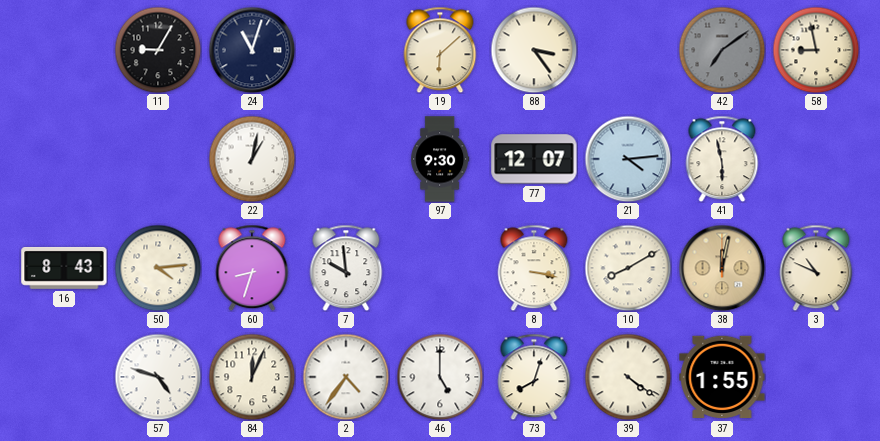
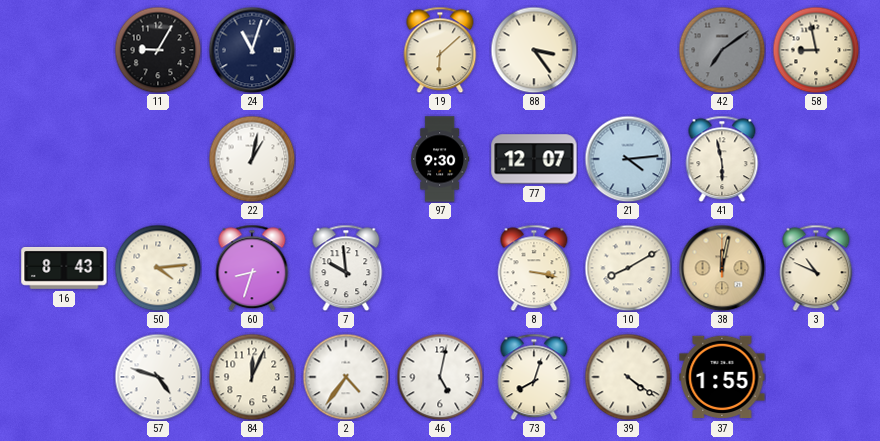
46: 5:00 -> 5:02 (440, 377)
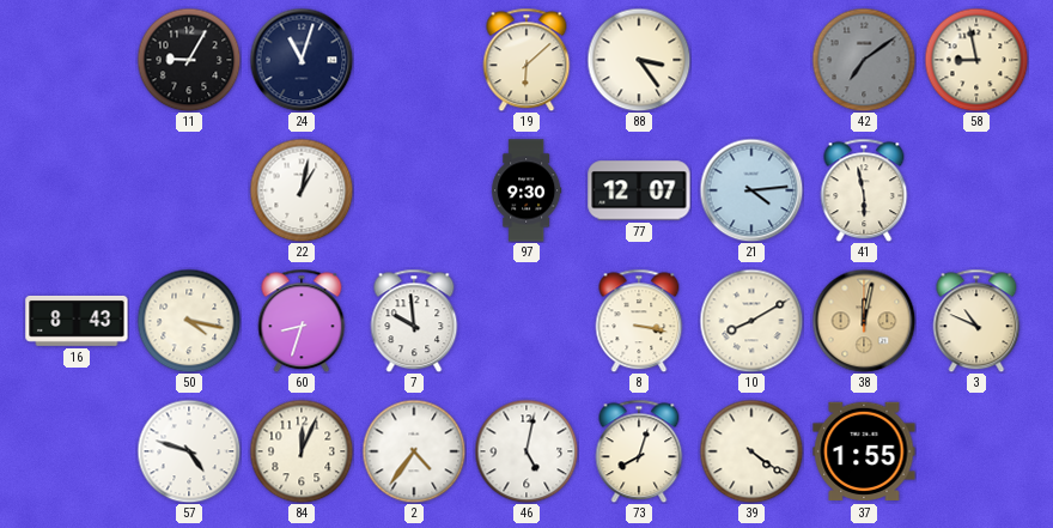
50: 4:14 -> 4:17 (189, 321)
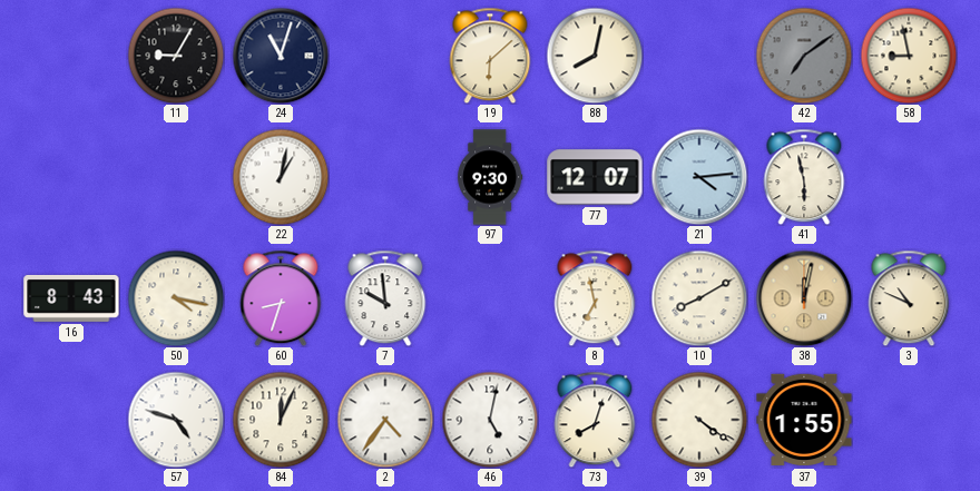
88: 3:24 -> 8:02 (595, 56)
8: 3:17 -> 6:58 (595, 298)
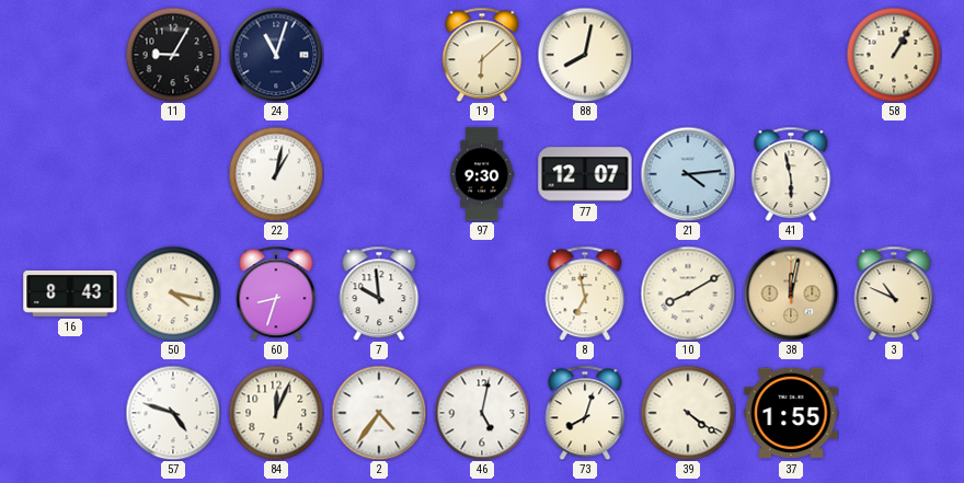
42: 7:09 -> none (804, 56)
58: 8:58 -> 1:05 (894, 55)
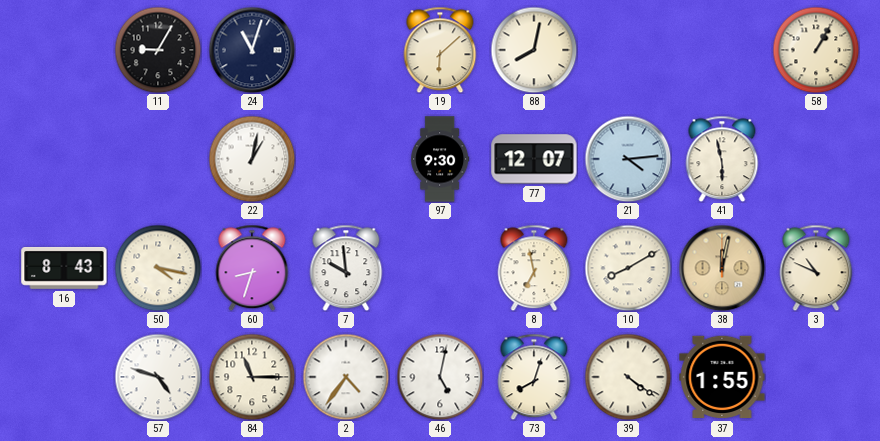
84: 12:04 -> 11:15 (252, 377)
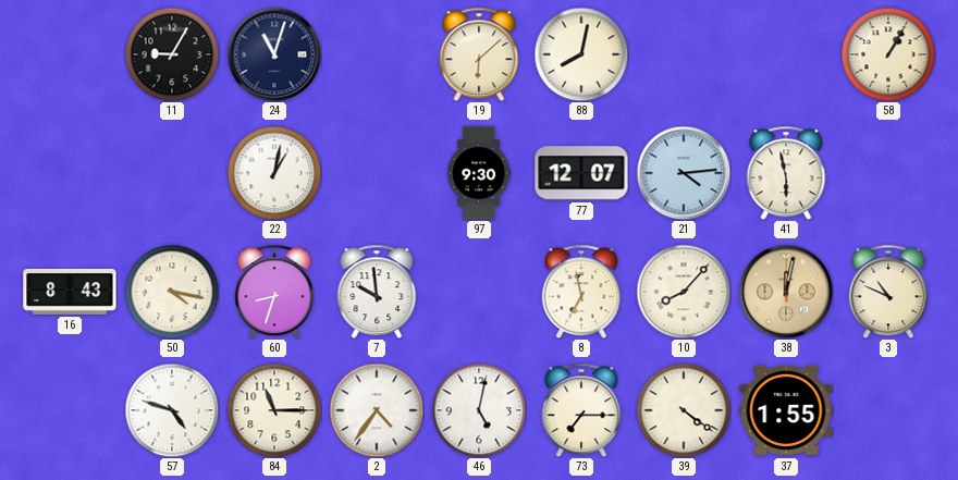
10: 8:10 -> 8:07 (684, 292)
73: 8:03 -> 7:15 (581, 410)
